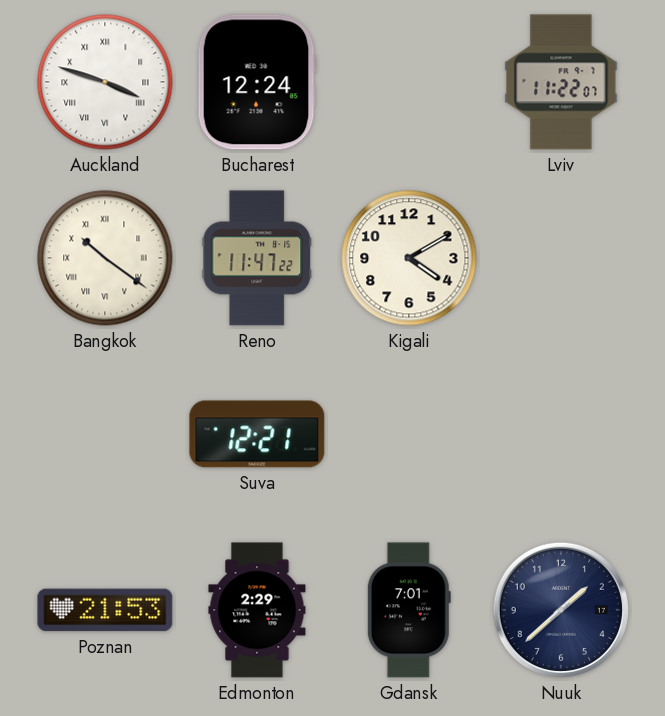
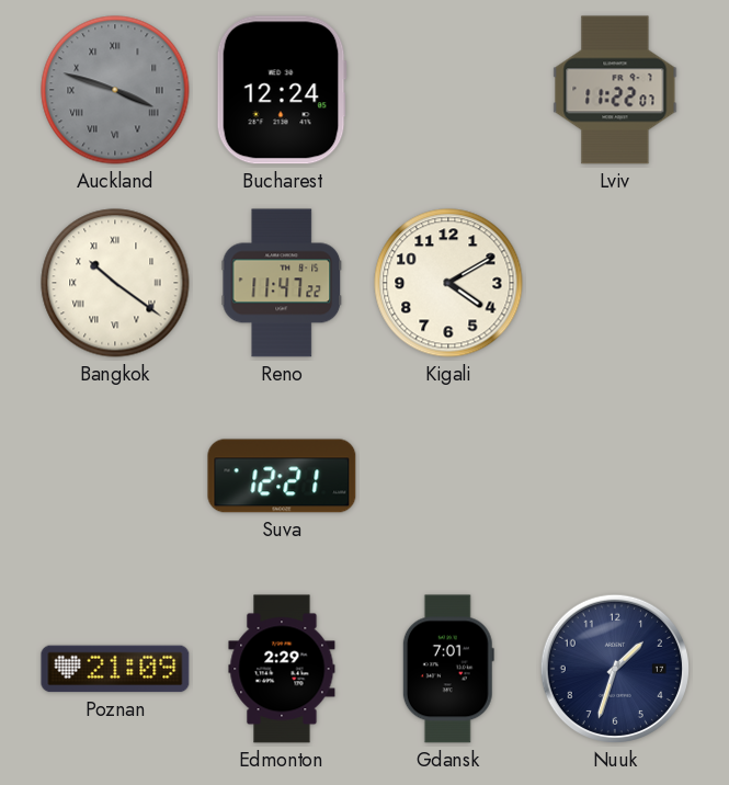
Auckland dial: white -> grey (115, 90)
Poznan: 21:53 -> 21:09 (115, 669)
Nuuk: 1:38 -> 1:33 (615, 669)
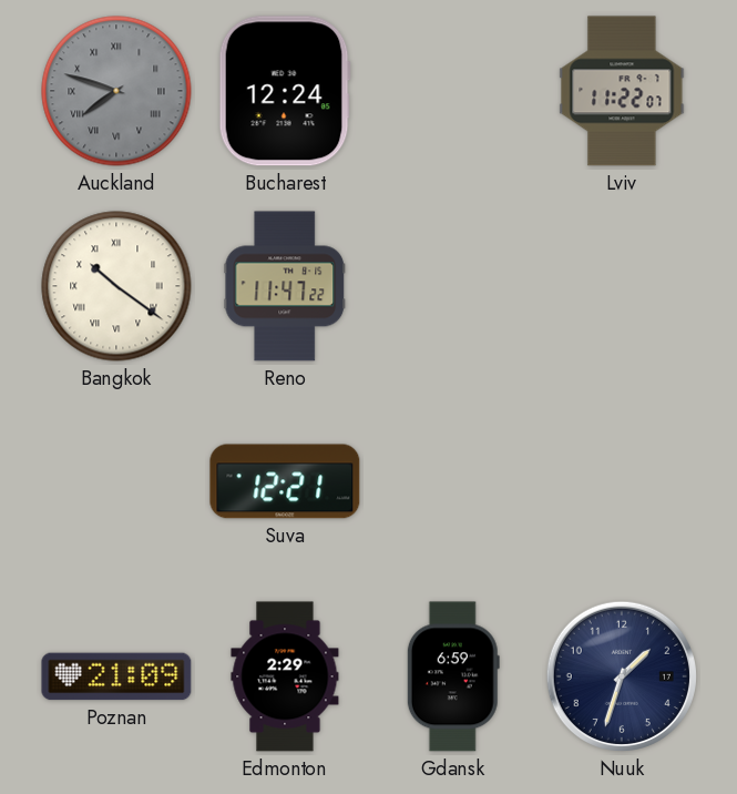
Auckland: 3:48 -> 7:48 (116, 91)
Kigali: 4:10 -> none (448, 283)
Gdansk: 7:01 -> 6:59 (453, 676)
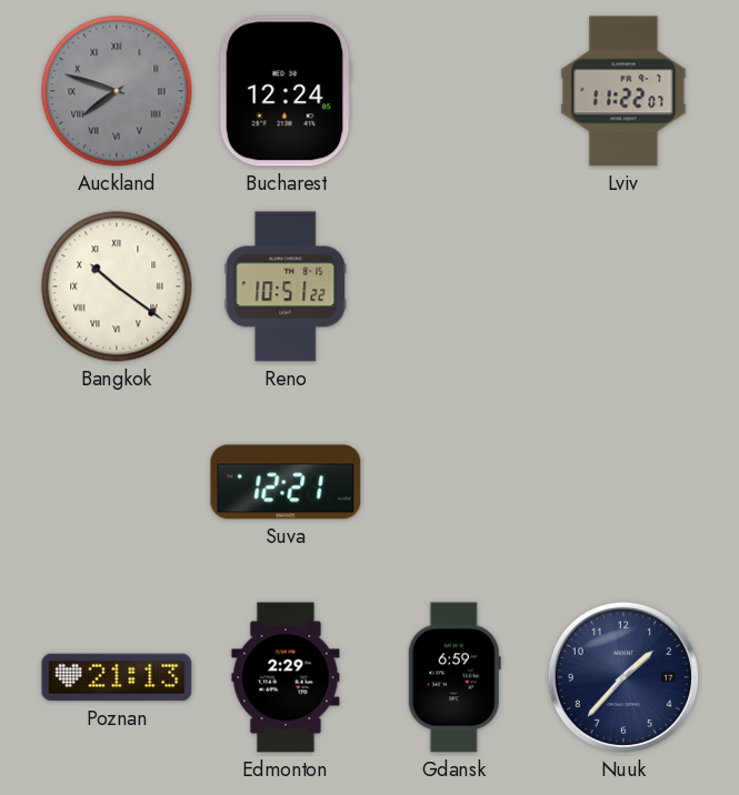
Reno: 11:47 -> 10:51 (286, 286)
Poznan: 21:09 -> 21:13 (117, 677)
Nuuk: 1:33 -> 1:37 (623, 677)
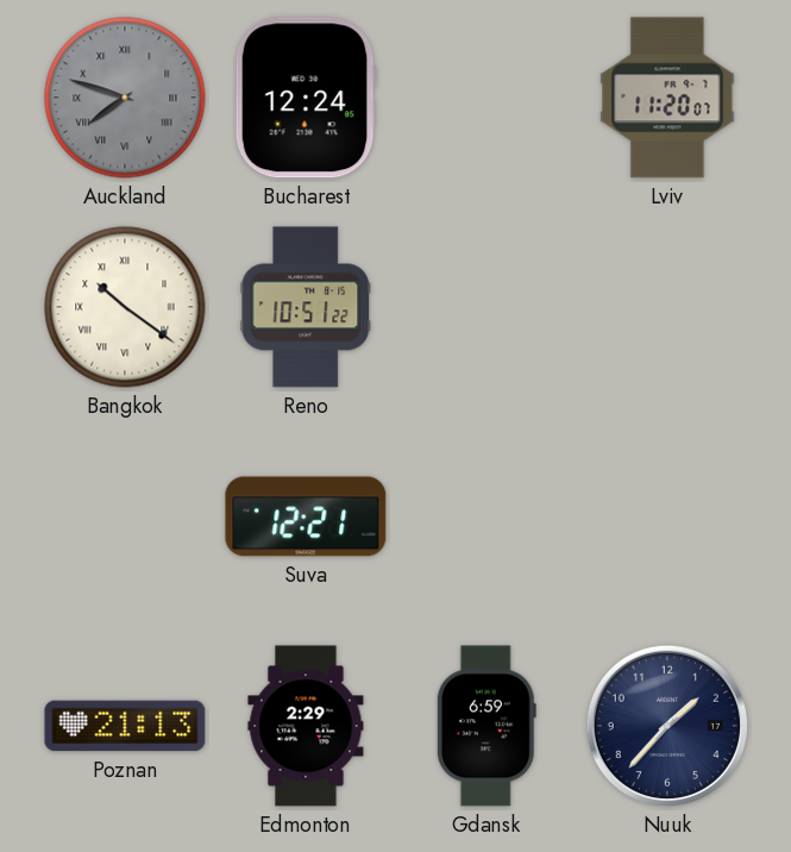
Lviv: 11:22 -> 11:20 (667, 98)
